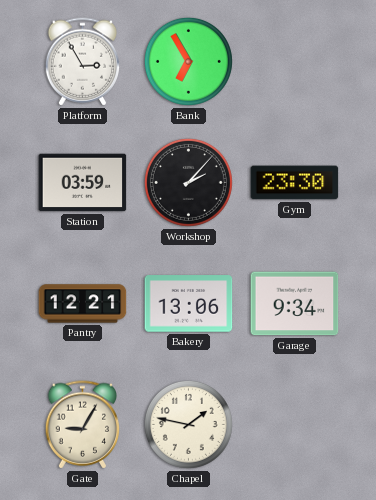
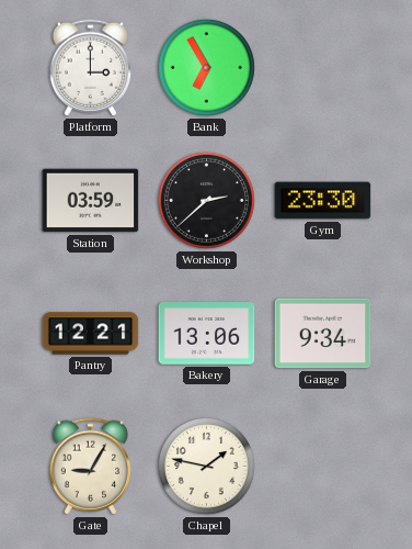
Platform: 2:55 -> 3:00 (91, 68)
Workshop: 2:07 -> 2:38 (206, 200)
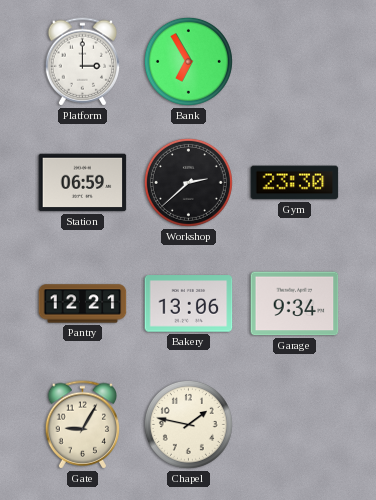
Station: 03:59 -> 06:59 (83, 183)
